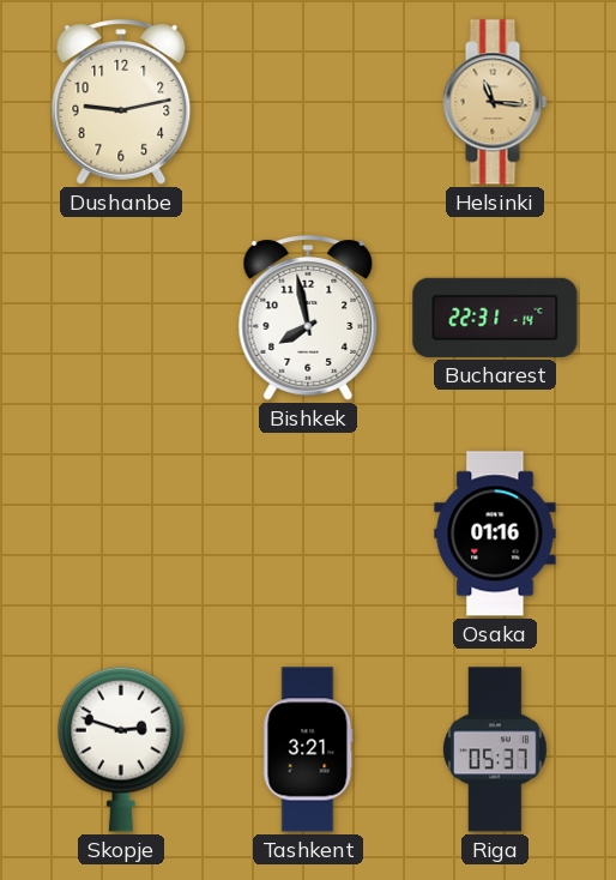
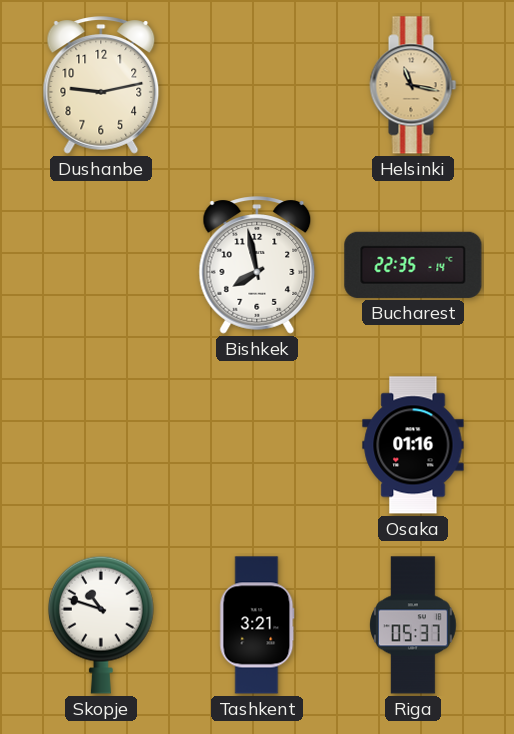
Helsinki: 11:16 -> 11:17 (413, 85)
Bucharest: 22:31 -> 22:35 (413, 265)
Skopje: 2:48 -> 10:48 (101, 625)
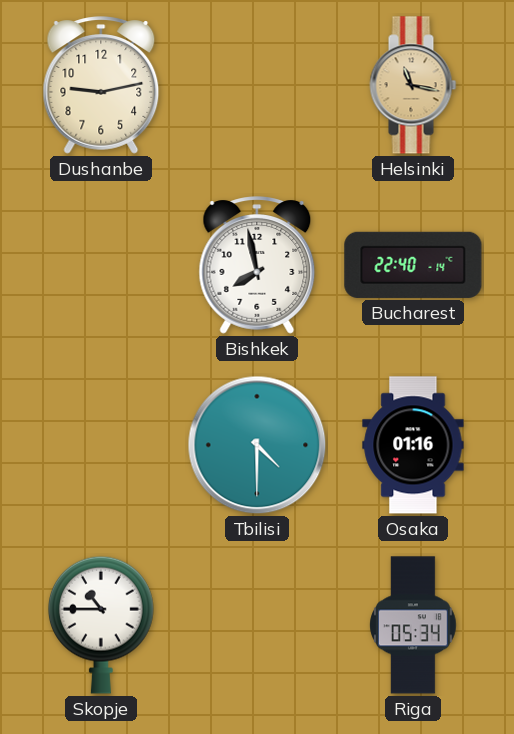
Bucharest: 22:35 -> 22:40 (413, 265)
Tbilisi: none -> 4:30 (257, 445)
Skopje: 10:48 -> 10:45 (101, 625)
Tashkent: 3:21 -> none (257, 625)
Riga: 05:37 -> 05:34 (413, 625)
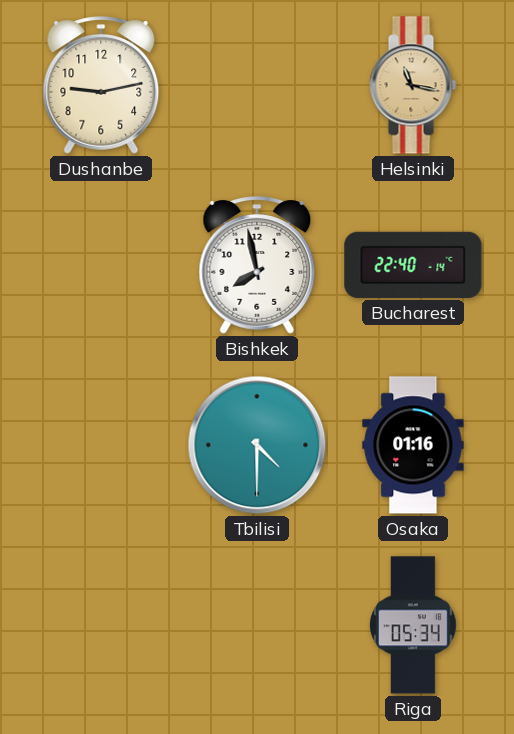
Skopje: 10:45 -> none (101, 625)
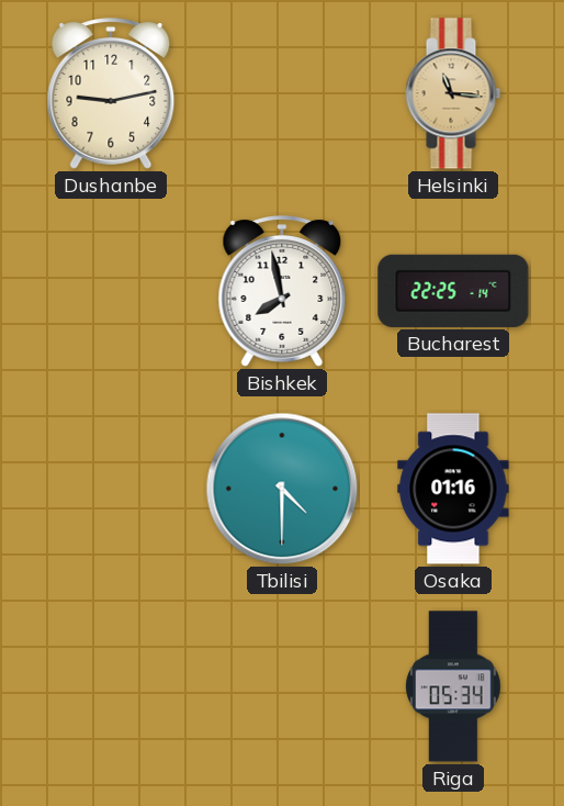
Helsinki: 11:17 -> 11:16 (453, 93)
Bucharest: 22:40 -> 22:25 (453, 291)
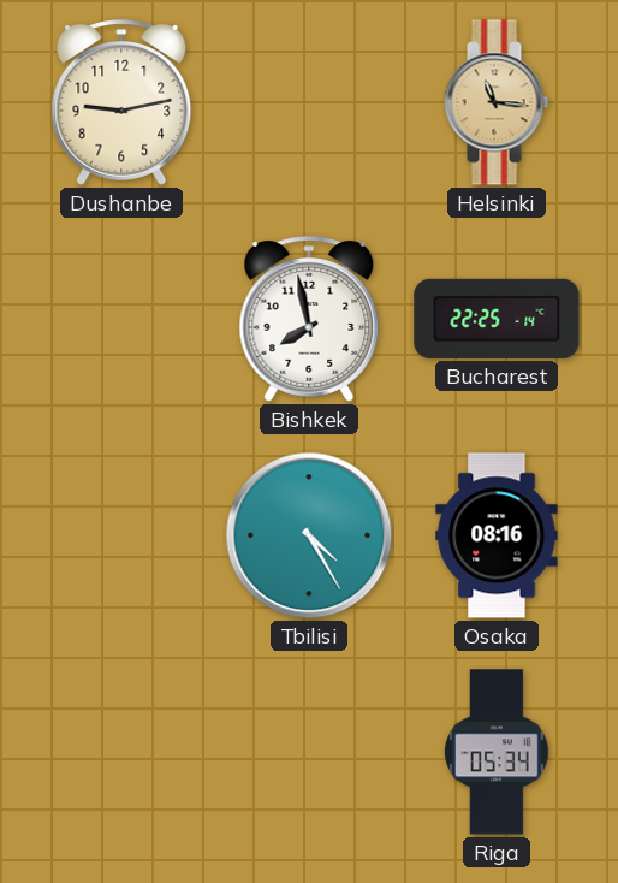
Tbilisi: 4:30 -> 4:25 (309, 535)
Osaka: 01:16 -> 08:16 (497, 535)
